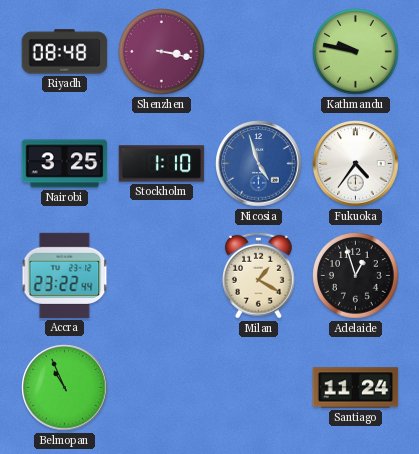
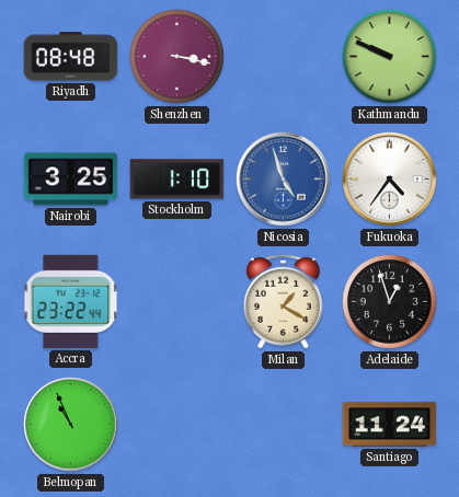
Kathmandu: 9:47 -> 9:49 (390, 57)
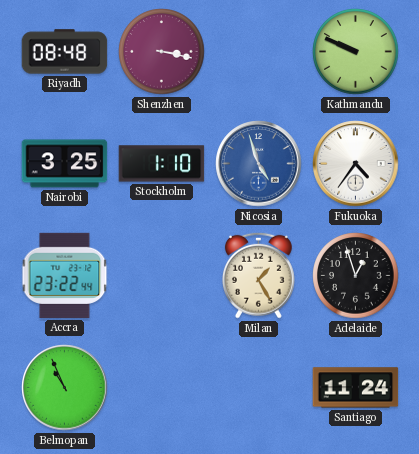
Milan: 1:20 -> 1:25 (258, 275)
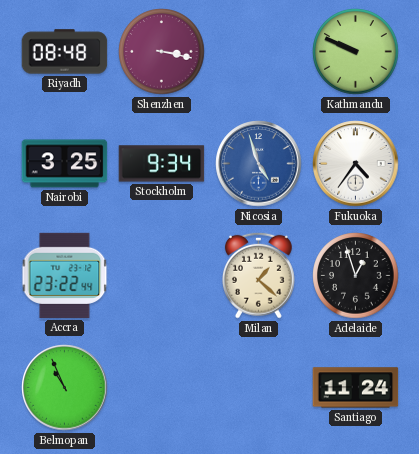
Stockholm: 1:10 -> 9:34 (162, 164)
Milan: 1:25 -> 1:22 (258, 275)
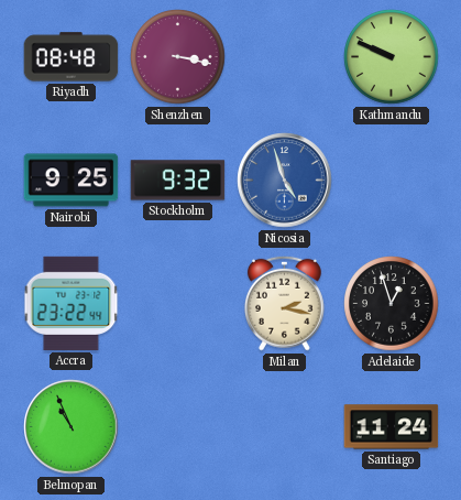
Nairobi: 3:25 -> 9:25 (72, 181)
Stockholm: 9:34 -> 9:32 (178, 181)
Fukuoka: 4:36 -> none (356, 164)
Milan: 1:22 -> 2:17 (284, 303)
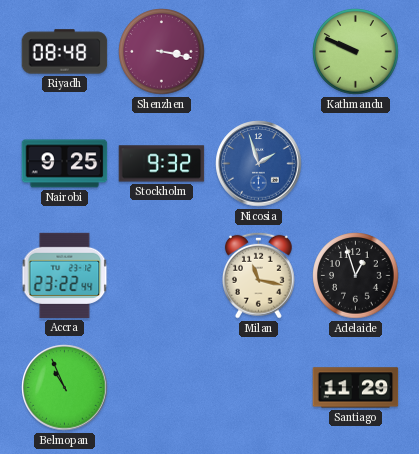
Nicosia: 4:57 -> 1:57 (259, 164)
Milan: 2:17 -> 11:17 (258, 275)
Santiago: 11:24 -> 11:29 (356, 388)
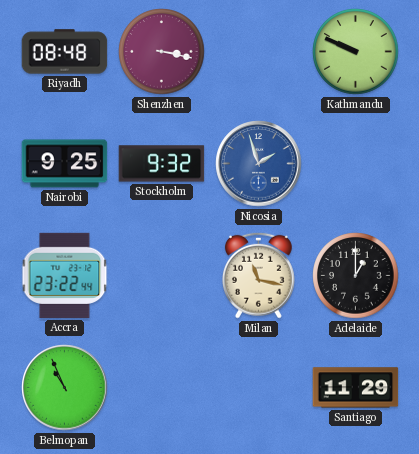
Adelaide: 12:57 -> 1:00 (356, 276)
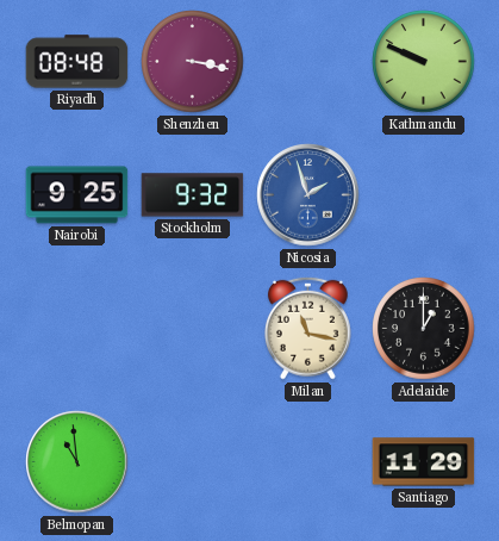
Accra: 23:22 -> none (65, 275)
Belmopan: 10:56 -> 10:59 (77, 462)
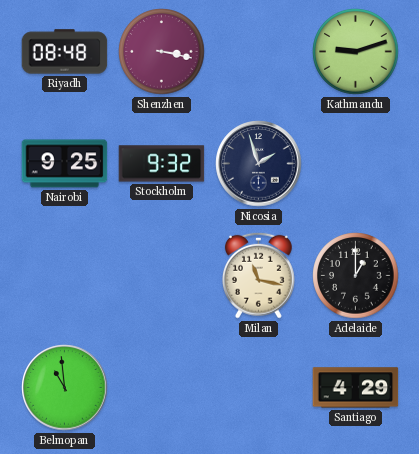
Kathmandu: 9:49 -> 9:12 (356, 52)
Nicosia dial: blue -> navy (259, 164)
Santiago: 11:29 -> 4:29 (356, 388)
